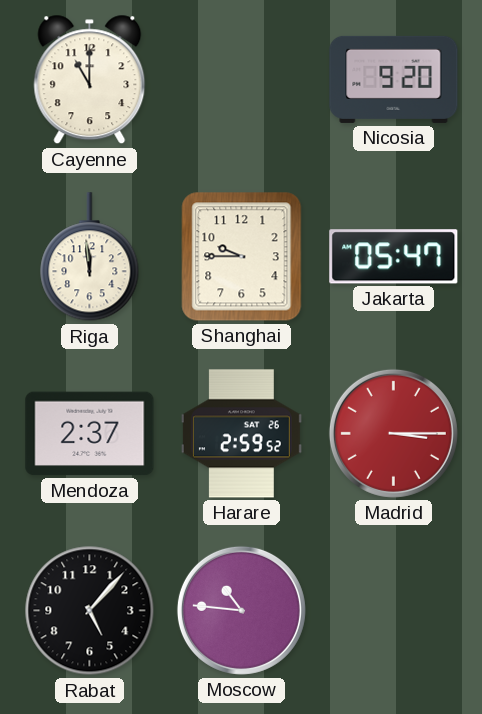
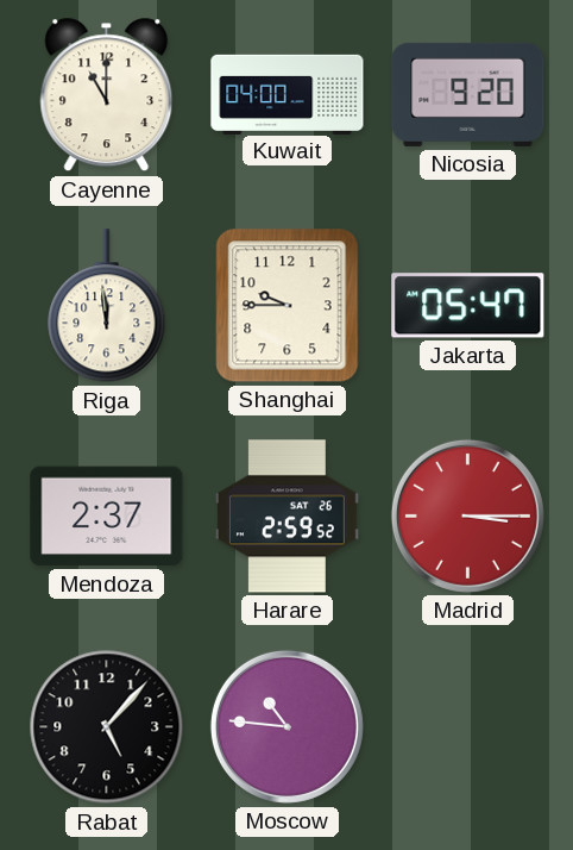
Kuwait: none -> 04:00 (288, 94)
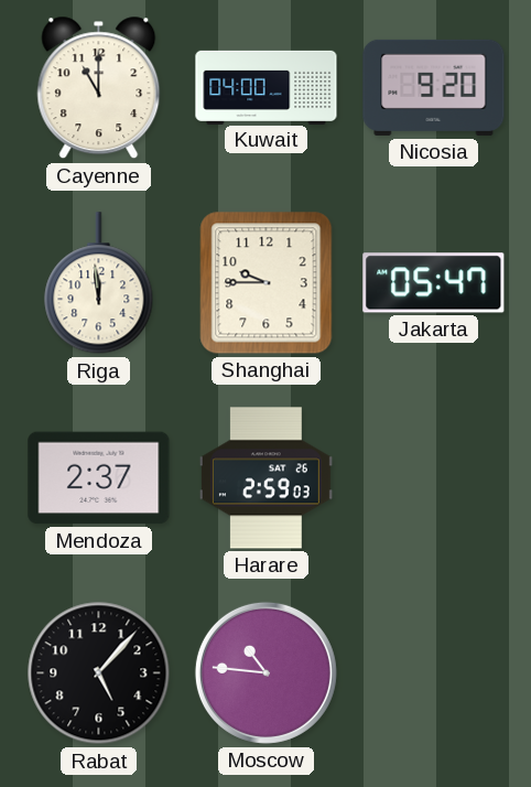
Harare: 2:59:52 -> 2:59:03 (265, 478)
Madrid: 3:15 -> none (467, 515)
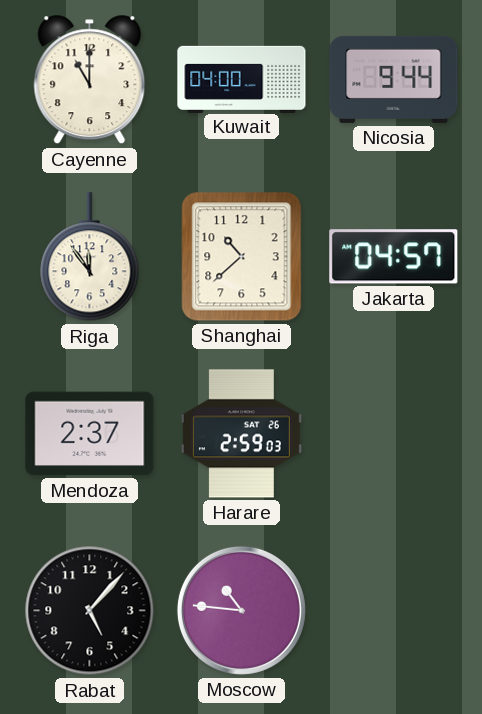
Nicosia: 9:20 -> 9:44 (394, 79)
Riga: 11:59 -> 11:54 (90, 257)
Shanghai: 9:45 -> 10:38 (242, 257)
Jakarta: 05:47 -> 04:57 (394, 257)
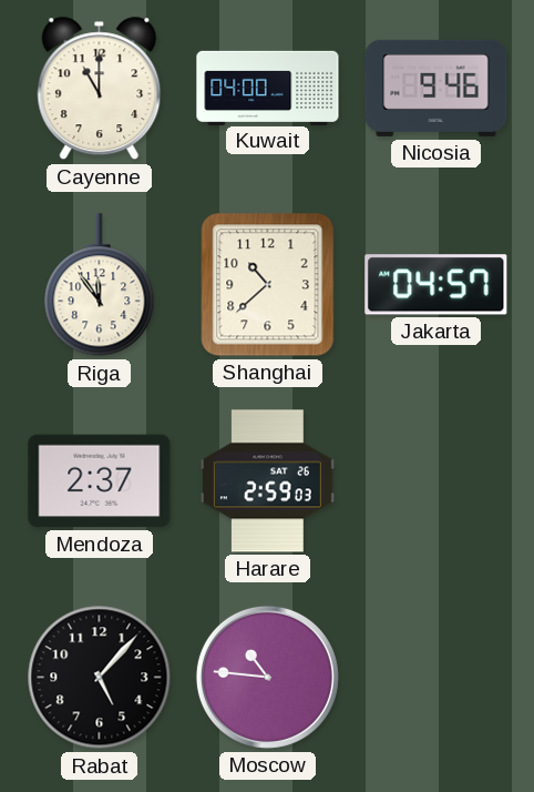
Nicosia: 9:44 -> 9:46 (437, 88)
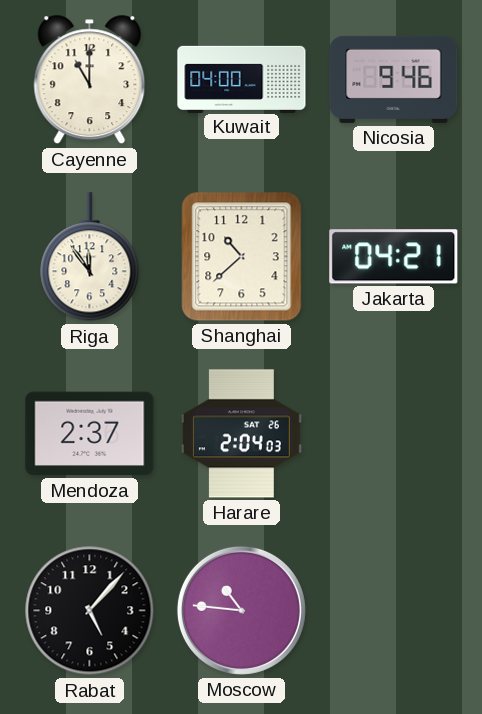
Jakarta: 04:57 -> 04:21 (394, 257)
Harare: 2:59 -> 2:04 (241, 434)
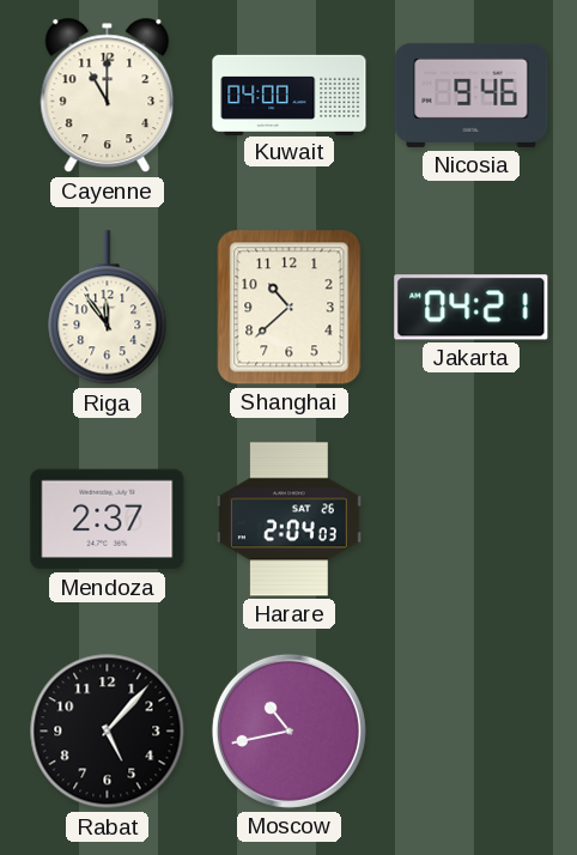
Moscow: 10:46 -> 10:43 (288, 730)
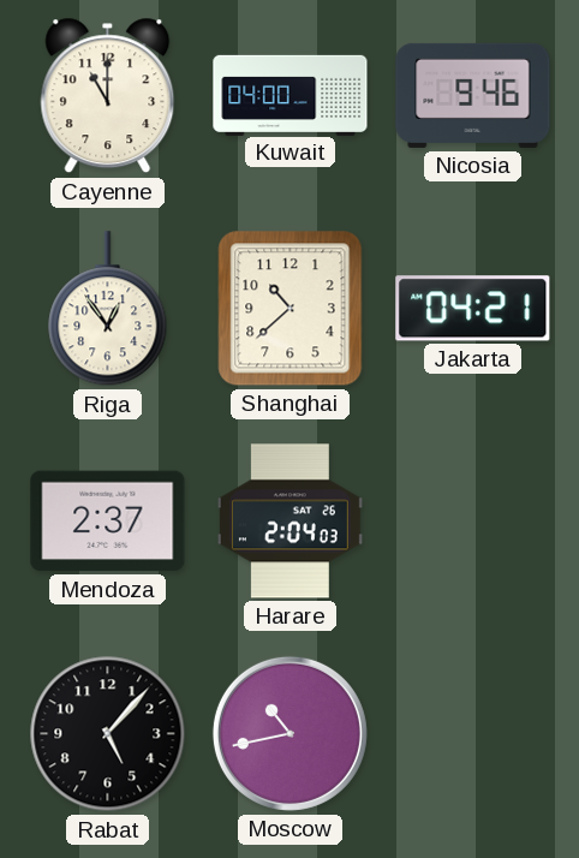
Riga: 11:54 -> 12:54 (108, 309)
